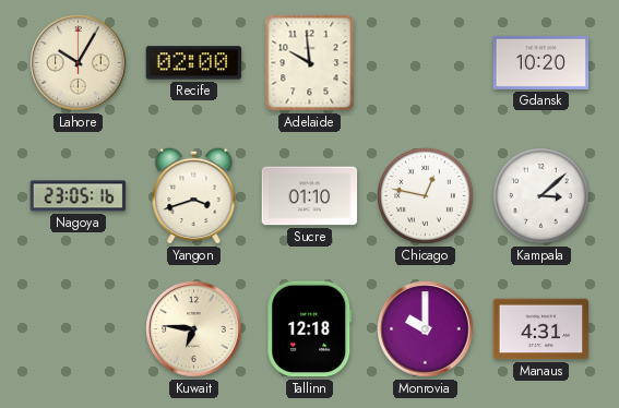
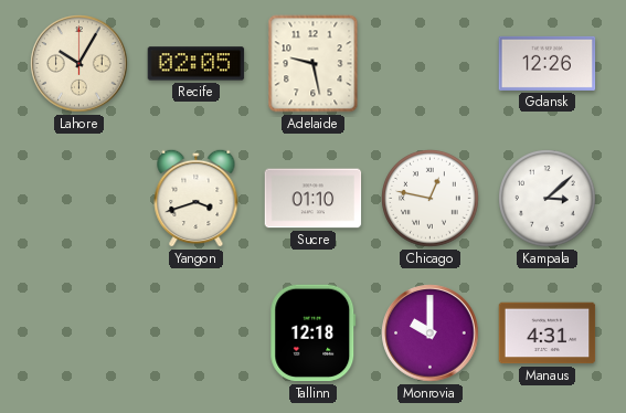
Recife: 02:00 -> 02:05 (197, 64)
Adelaide: 9:59 -> 9:28 (314, 64)
Gdansk: 10:20 -> 12:26 (548, 63)
Nagoya: 23:05 -> none (79, 196)
Kuwait: 6:46 -> none (194, 329)
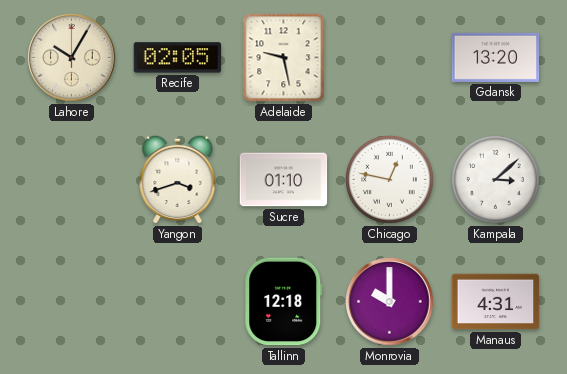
Gdansk: 12:26 -> 13:20 (496, 57)
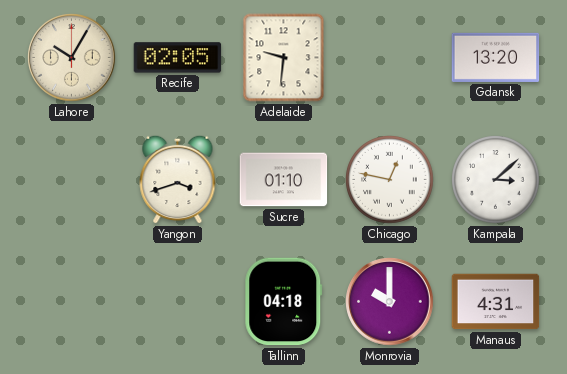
Adelaide: 9:28 -> 9:31 (284, 58)
Tallinn: 12:18 -> 04:18 (284, 302)
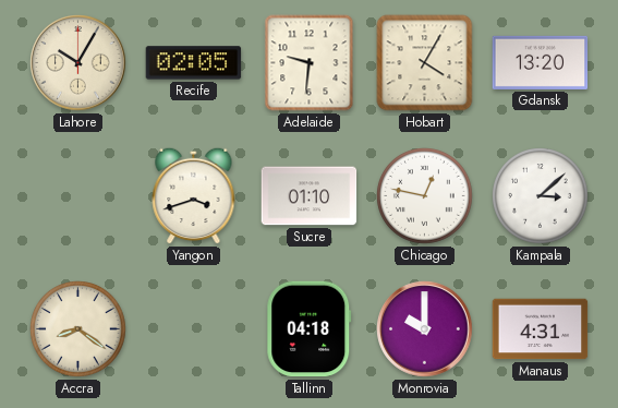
Hobart: none -> 4:05 (425, 63)
Accra: none -> 8:21 (78, 329)
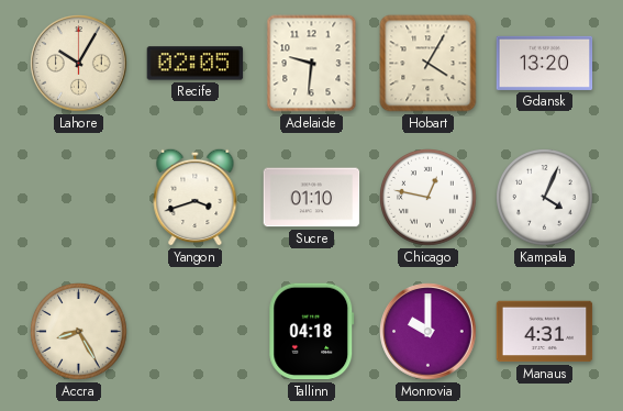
Kampala: 3:08 -> 4:04 (545, 198)
Accra: 8:21 -> 8:25 (79, 332)
